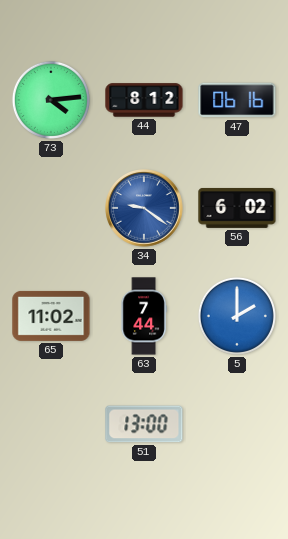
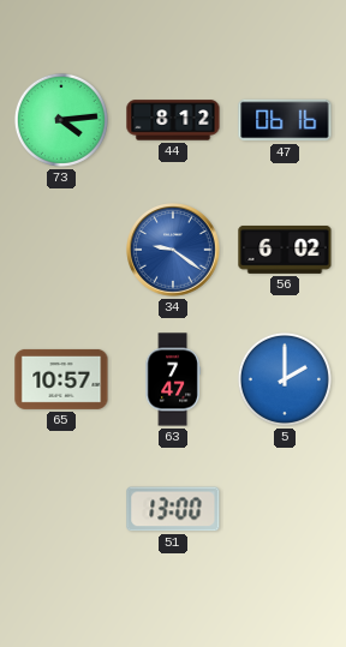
65: 11:02 -> 10:57 (61, 379)
63: 7:44 -> 7:47 (173, 379)
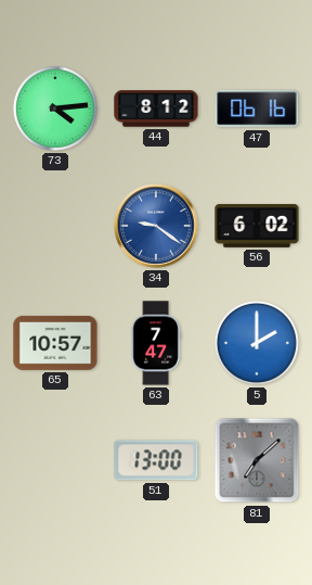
81: none -> 7:08 (257, 460)
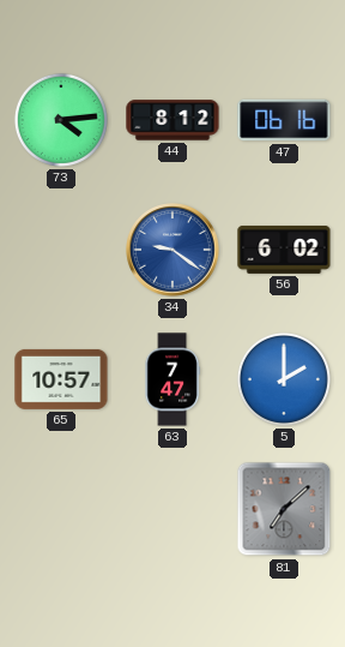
51: 13:00 -> none (156, 460)
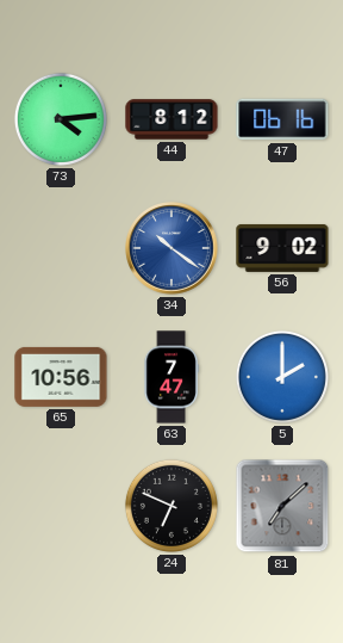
34: 9:21 -> 10:21 (171, 248)
56: 6:02 -> 9:02 (282, 248)
65: 10:57 -> 10:56 (61, 377)
24: none -> 6:49 (171, 506)
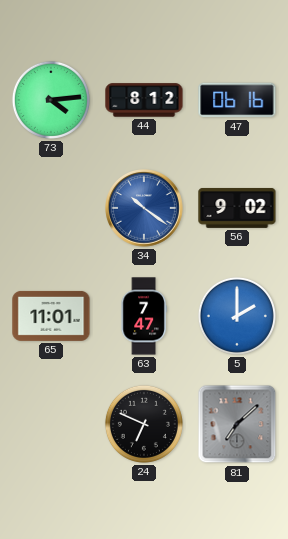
65: 10:56 -> 11:01 (51, 316)
